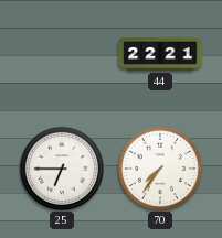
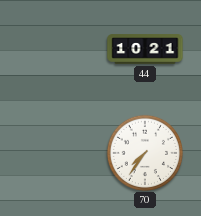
44: 22:21 -> 10:21 (145, 49)
25: 6:45 -> none (61, 167)
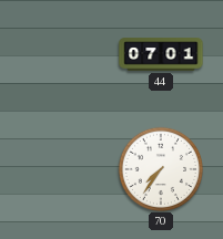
44: 10:21 -> 07:01 (161, 54)
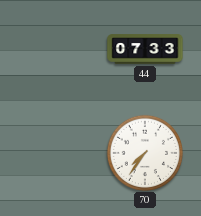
44: 07:01 -> 07:33 (145, 49)
